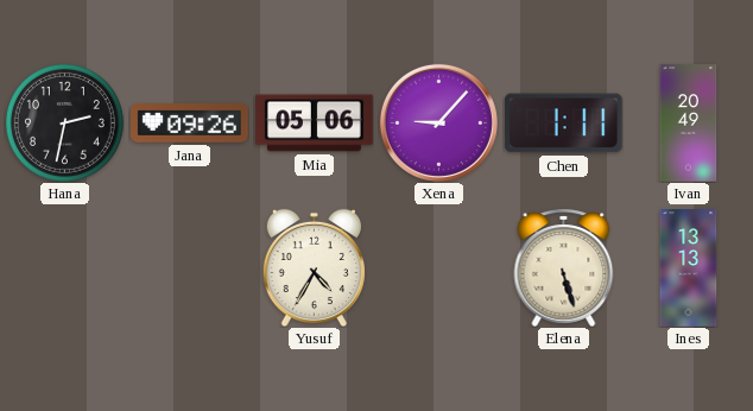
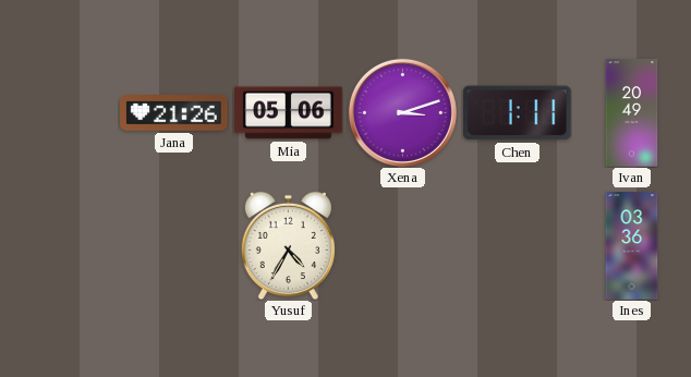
Hana: 2:32 -> none (64, 122)
Jana: 09:26 -> 21:26 (174, 113)
Xena: 9:07 -> 3:12 (402, 112)
Elena: 5:27 -> none (564, 267)
Ines: 13:13 -> 03:36 (632, 246)
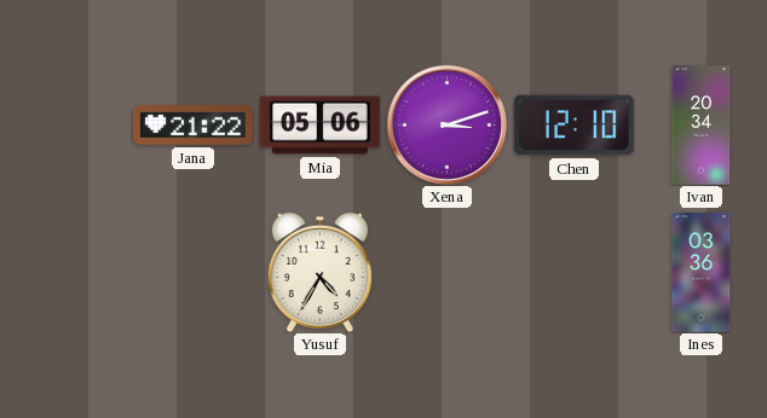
Jana: 21:26 -> 21:22 (194, 126)
Chen: 1:11 -> 12:10 (575, 126)
Ivan: 20:49 -> 20:34 (702, 126)
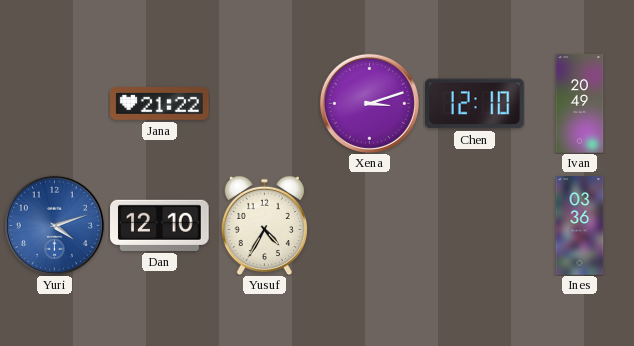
Mia: 05:06 -> none (321, 126)
Ivan: 20:34 -> 20:49 (580, 104)
Yuri: none -> 4:12 (54, 225)
Dan: none -> 12:10 (160, 225)
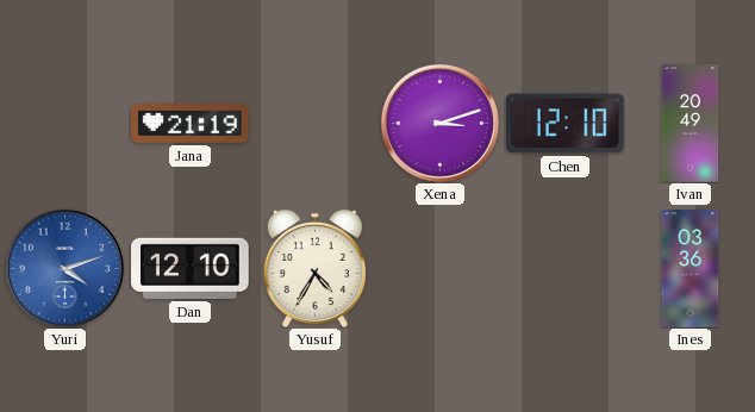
Jana: 21:22 -> 21:19 (191, 124)
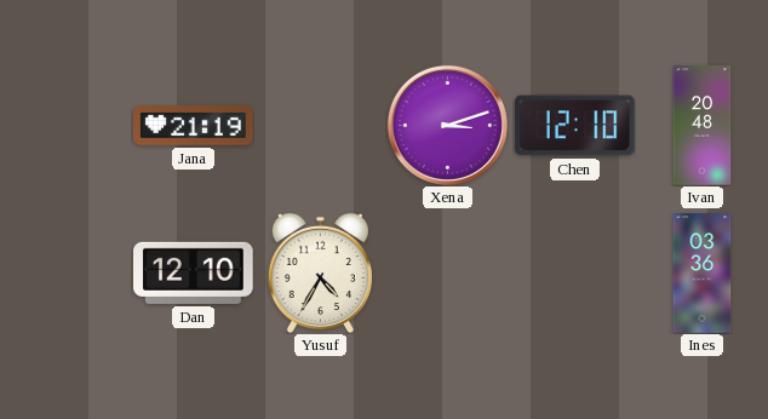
Ivan: 20:49 -> 20:48 (703, 126)
Yuri: 4:12 -> none (64, 268)
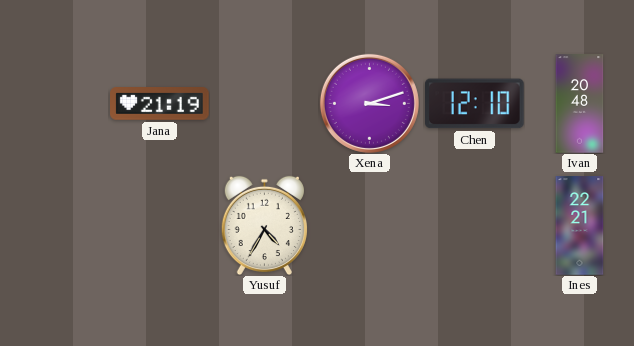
Dan: 12:10 -> none (194, 272)
Ines: 03:36 -> 22:21 (580, 226)
